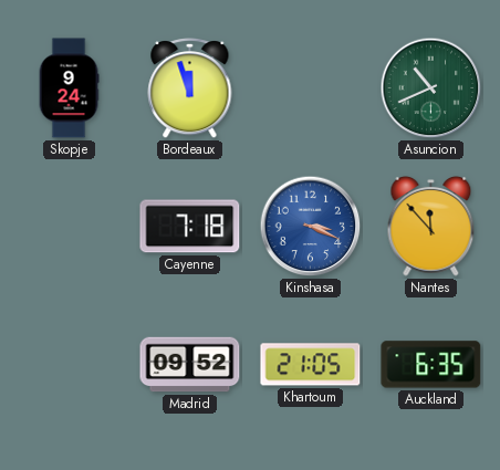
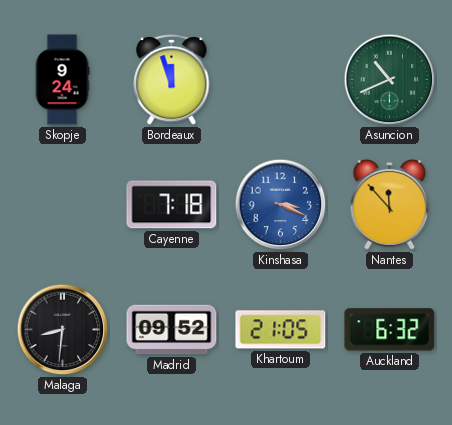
Malaga: none -> 8:31 (63, 330)
Auckland: 6:35 -> 6:32 (390, 330)
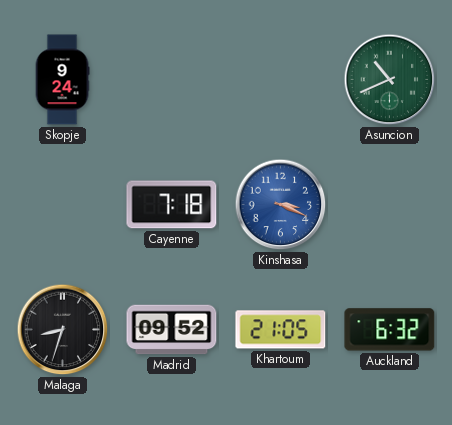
Bordeaux: 11:57 -> none (172, 80)
Nantes: 11:53 -> none (390, 204)
Malaga: 8:31 -> 8:33 (63, 330)
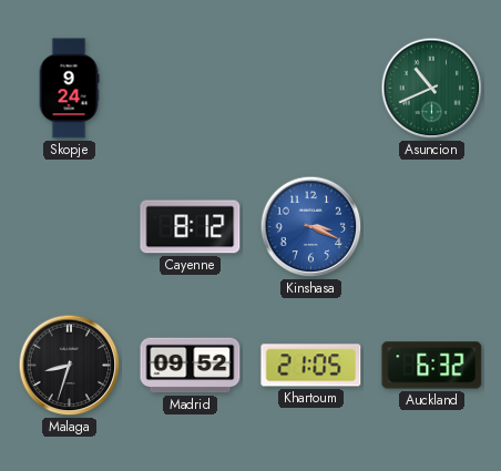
Cayenne: 7:18 -> 8:12 (191, 227)
